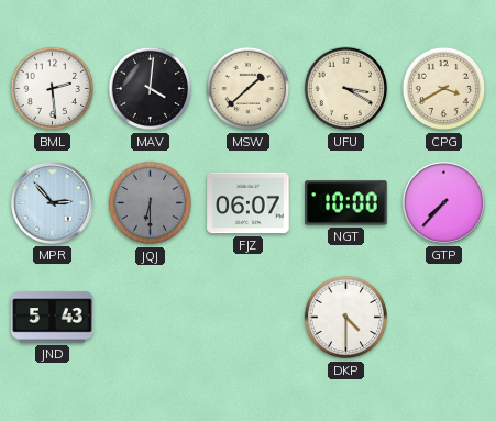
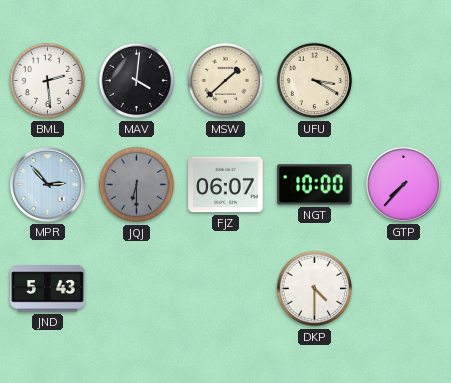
CPG: 3:40 -> none (444, 89)
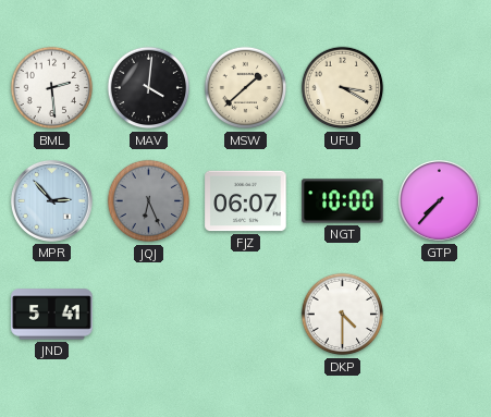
JQJ: 6:30 -> 6:26 (149, 201)
JND: 5:43 -> 5:41 (52, 315)
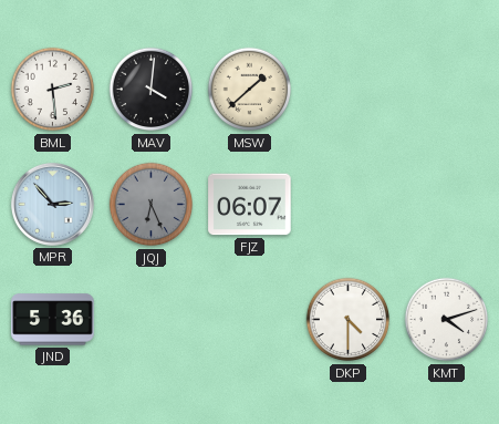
UFU: 3:20 -> none (343, 88)
NGT: 10:00 -> none (343, 201)
GTP: 7:37 -> none (439, 200)
JND: 5:41 -> 5:36 (53, 320)
KMT: none -> 4:12 (447, 320)
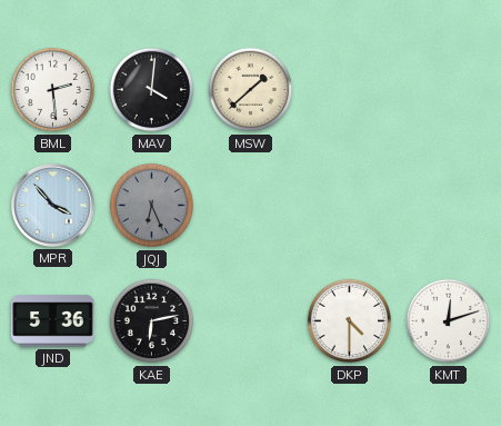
MPR: 2:53 -> 3:53 (52, 205)
FJZ: 06:07 -> none (250, 205)
KAE: none -> 6:13 (152, 321)
KMT: 4:12 -> 12:12 (449, 321)
